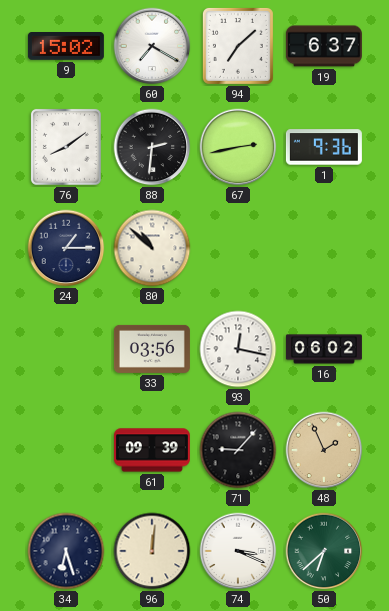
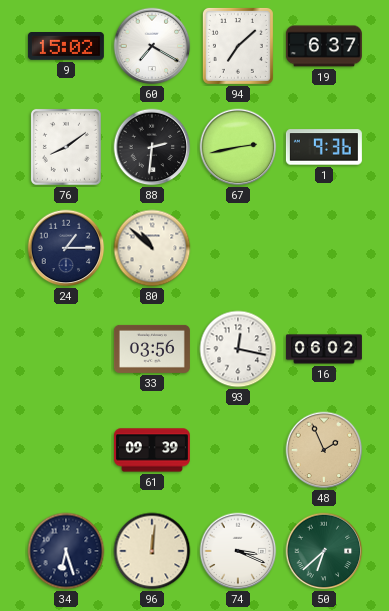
71: 9:07 -> none (238, 450)
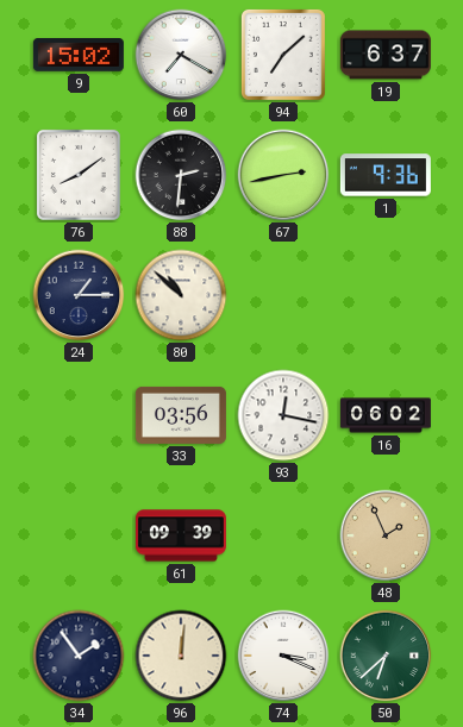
34: 6:27 -> 1:54 (79, 656)
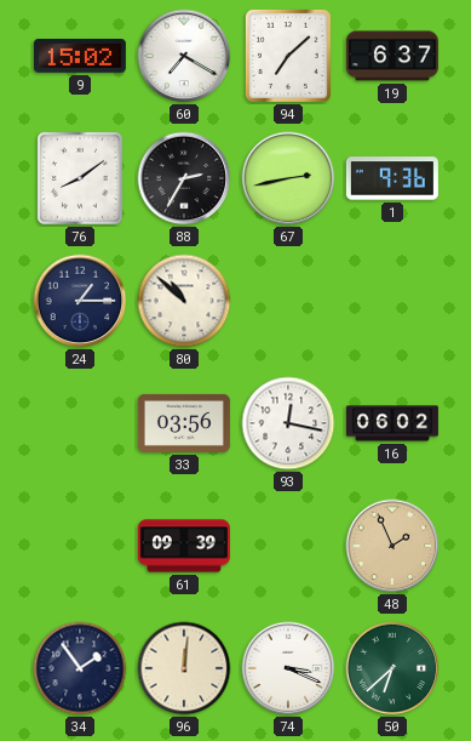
88: 2:31 -> 2:35 (184, 178)
